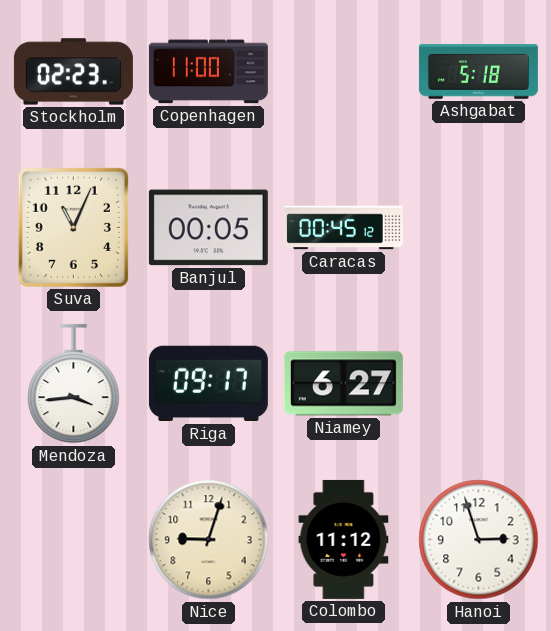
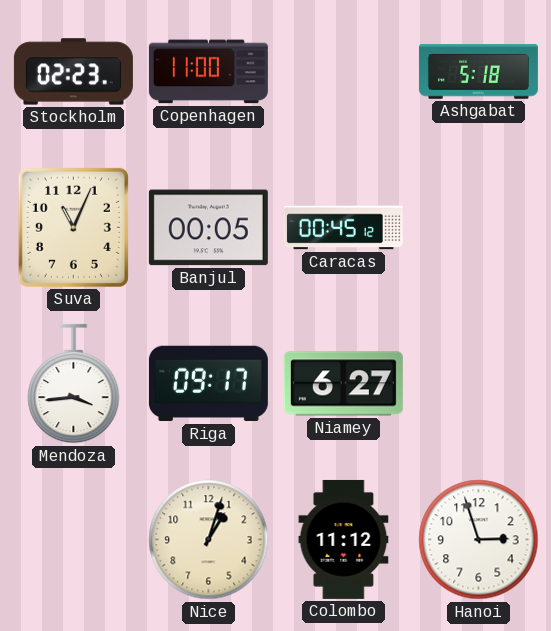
Nice: 9:03 -> 1:03 (209, 540)
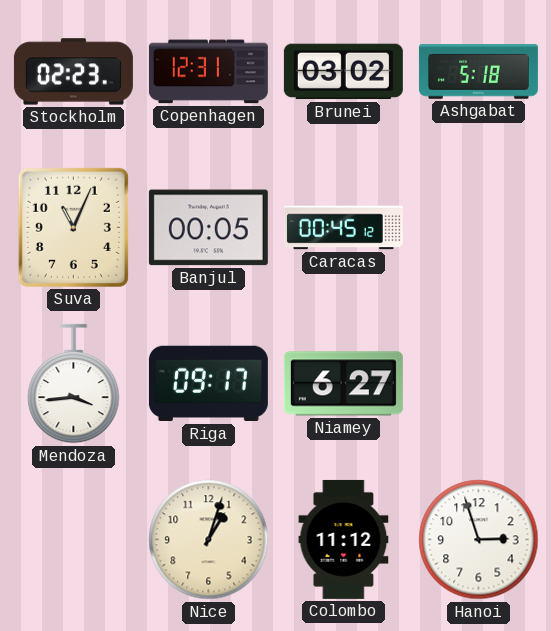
Copenhagen: 11:00 -> 12:31 (208, 72)
Brunei: none -> 03:02 (343, 72)
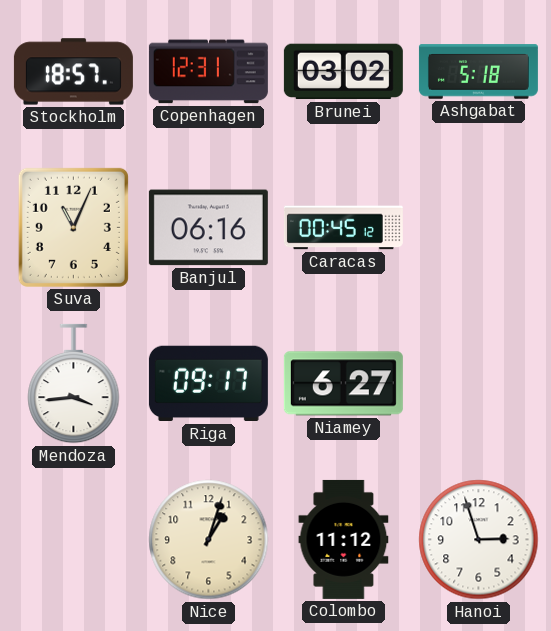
Stockholm: 02:23 -> 18:57 (73, 72)
Banjul: 00:05 -> 06:16 (208, 228)
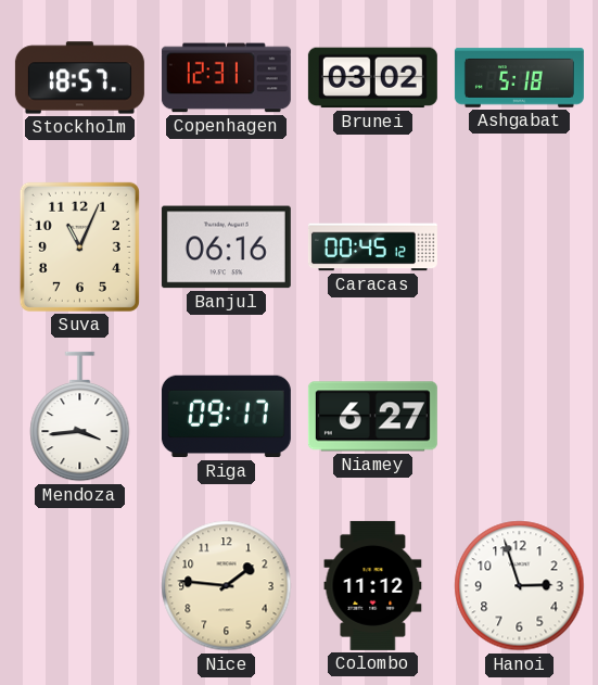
Nice: 1:03 -> 1:46 (227, 586)
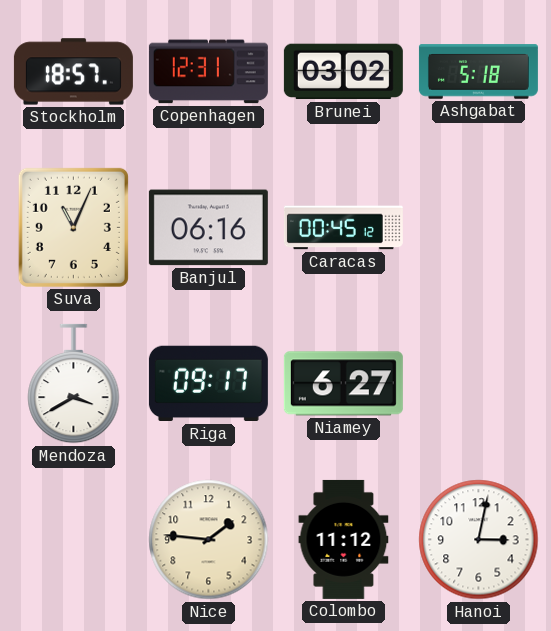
Mendoza: 3:44 -> 3:40 (74, 384)
Hanoi: 2:57 -> 3:02 (479, 540)
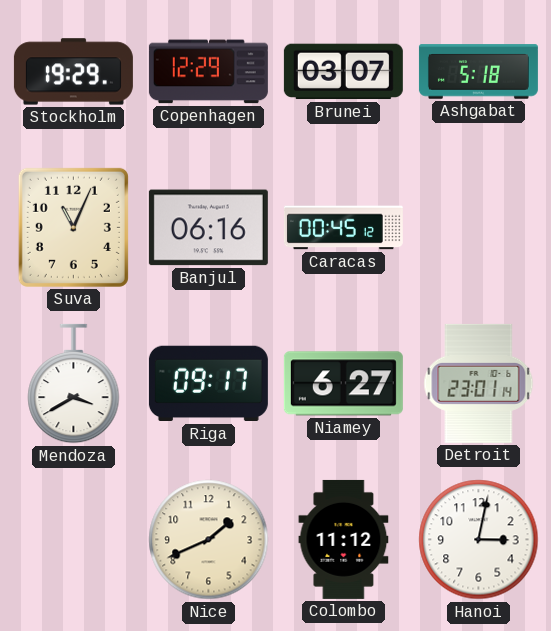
Stockholm: 18:57 -> 19:29 (73, 72)
Copenhagen: 12:31 -> 12:29 (208, 72)
Brunei: 03:02 -> 03:07 (343, 72)
Detroit: none -> 23:01 (479, 383)
Nice: 1:46 -> 1:41 (209, 540)
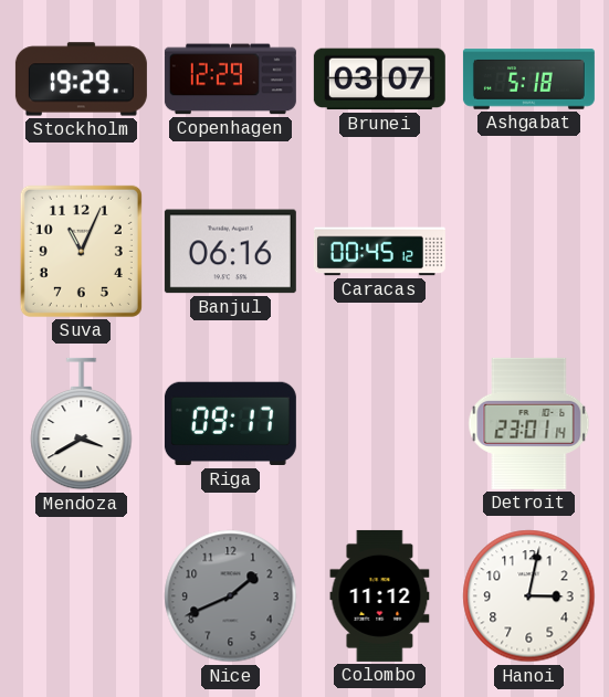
Niamey: 6:27 -> none (343, 384)
Nice dial: cream -> grey (231, 596)
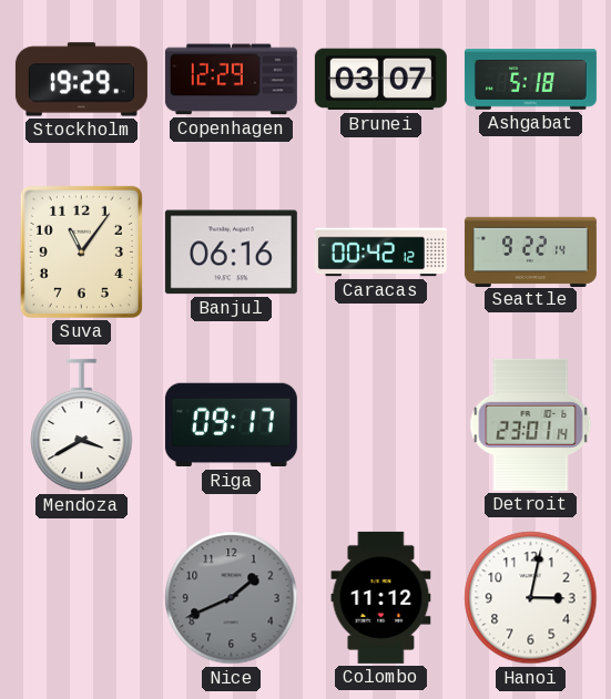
Suva: 11:04 -> 11:06 (81, 251)
Caracas: 00:45 -> 00:42 (380, 253)
Seattle: none -> 9:22 (530, 251)
